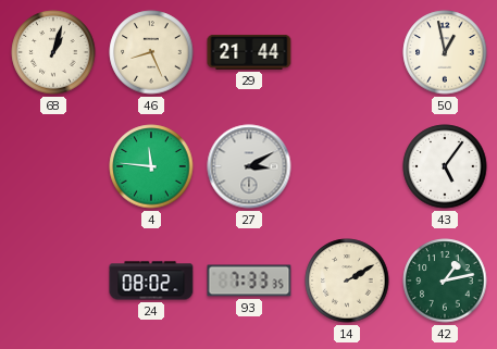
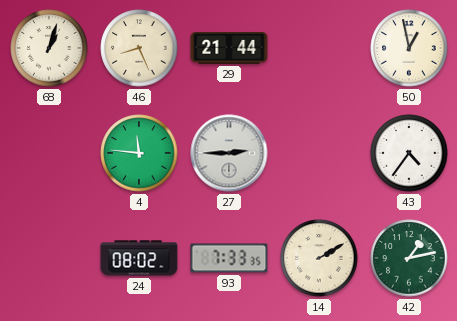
27: 3:10 -> 2:45 (229, 153)
43: 5:06 -> 4:36 (409, 153)
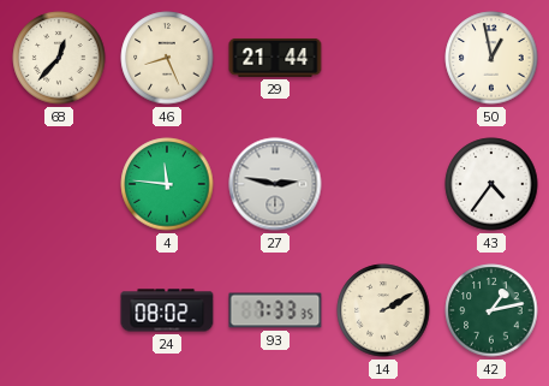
68: 1:03 -> 12:37 (59, 58)
27: 2:45 -> 2:47 (275, 184)
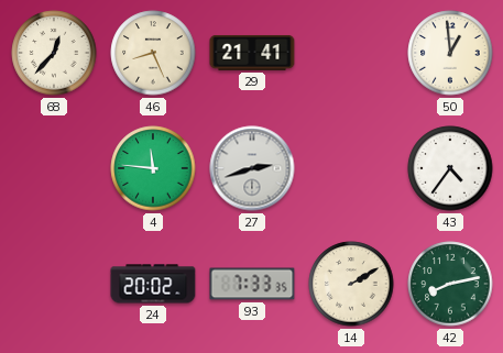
29: 21:44 -> 21:41 (252, 53)
50: 12:58 -> 12:59 (450, 53)
27: 2:47 -> 2:42 (252, 168)
24: 08:02 -> 20:02 (153, 284)
42: 1:13 -> 8:13 (450, 284)
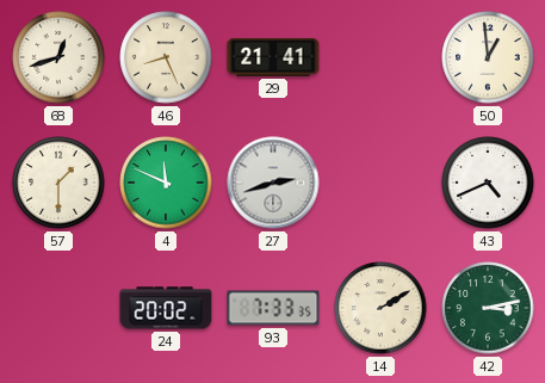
68: 12:37 -> 12:42 (58, 57)
57: none -> 1:30 (58, 183)
4: 11:46 -> 11:49 (166, 183)
43: 4:36 -> 4:41 (488, 183)
42: 8:13 -> 3:13 (488, 308)
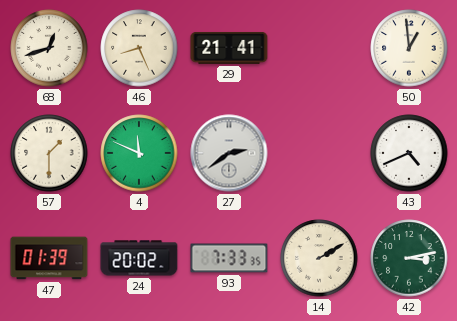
27: 2:42 -> 2:39 (229, 153)
47: none -> 01:39 (49, 258)
